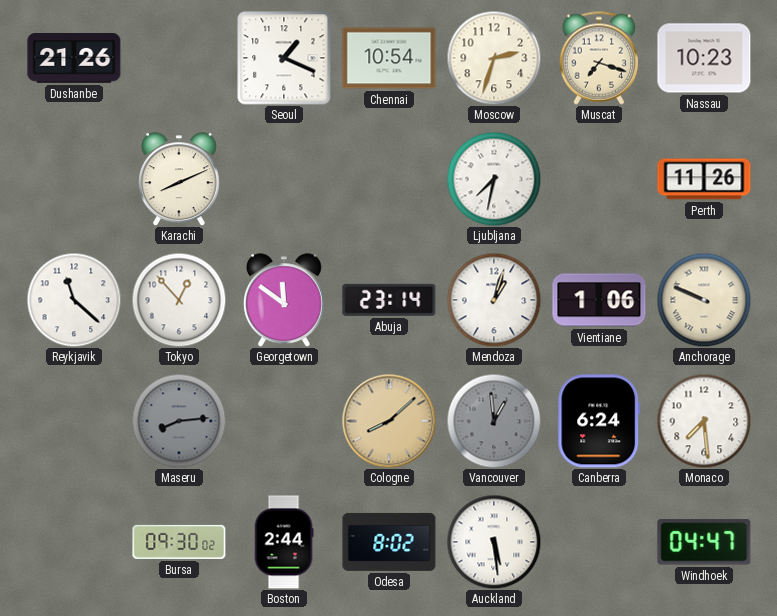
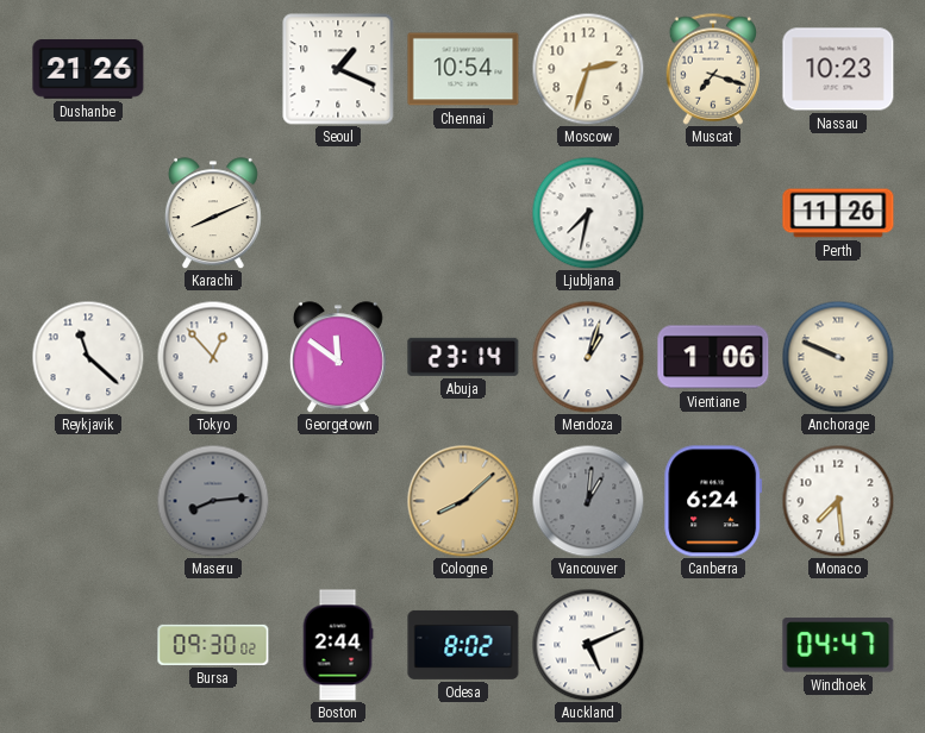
Vancouver: 12:59 -> 1:01 (588, 501)
Auckland: 5:29 -> 5:11 (588, 645)
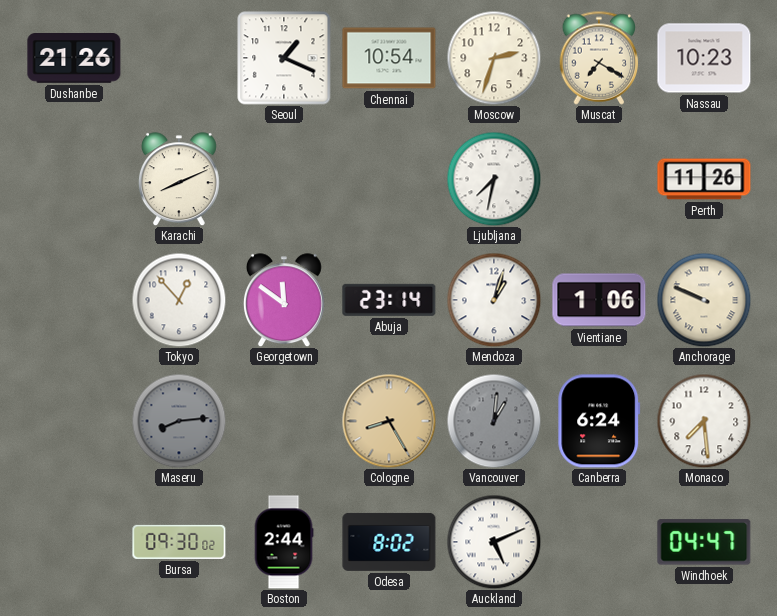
Muscat: 7:18 -> 7:20 (599, 58)
Reykjavik: 11:22 -> none (88, 357)
Cologne: 8:08 -> 8:25 (389, 421)
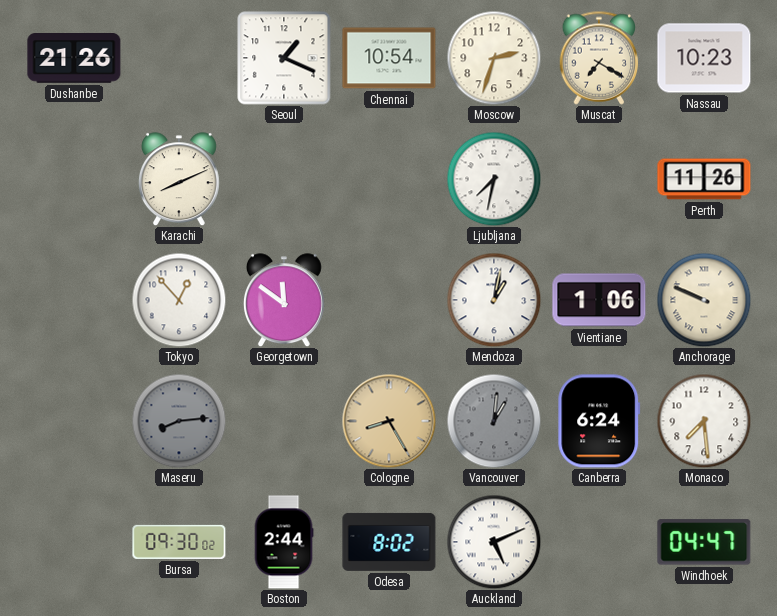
Abuja: 23:14 -> none (389, 300)
Mendoza: 1:03 -> 1:02 (494, 300)
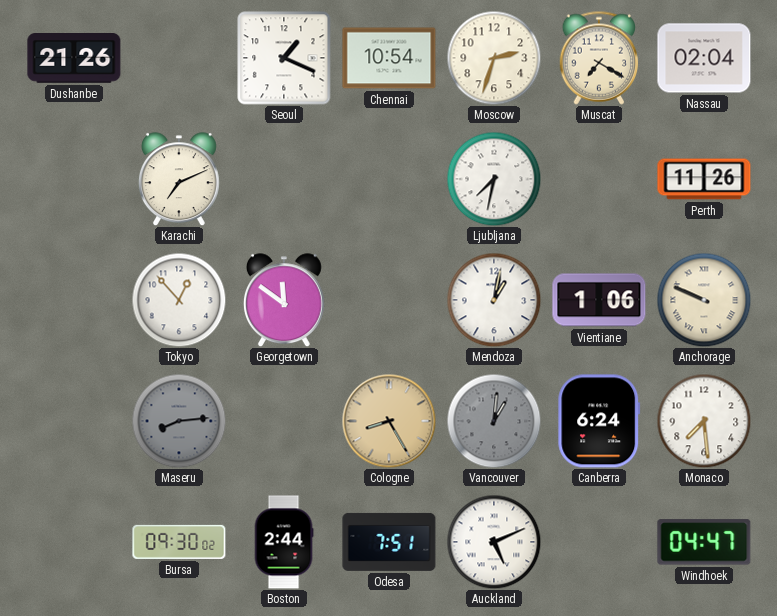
Nassau: 10:23 -> 02:04 (704, 58)
Karachi: 8:11 -> 7:11 (179, 179)
Odesa: 8:02 -> 7:51 (389, 542)
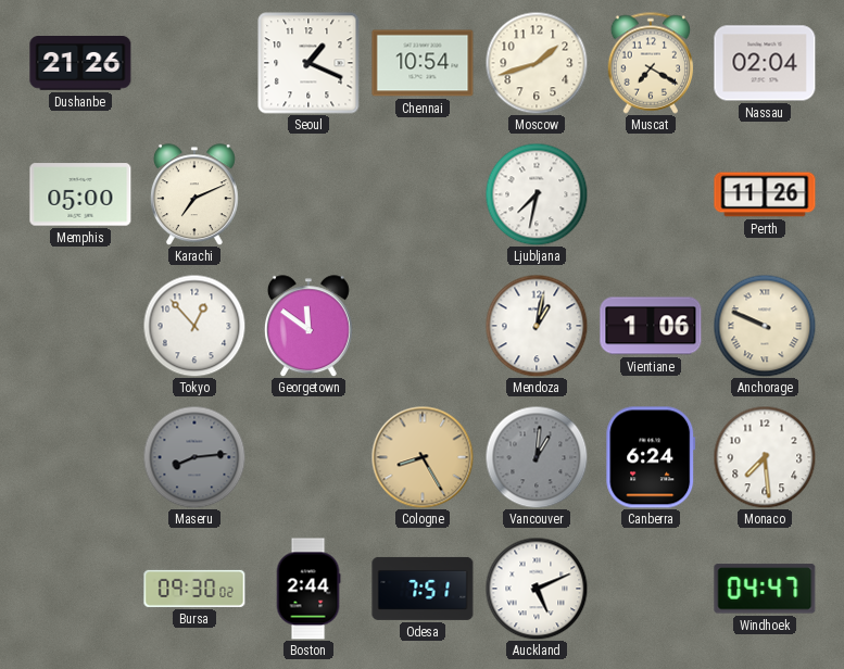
Moscow: 2:33 -> 1:42 (537, 63)
Memphis: none -> 05:00 (80, 194)
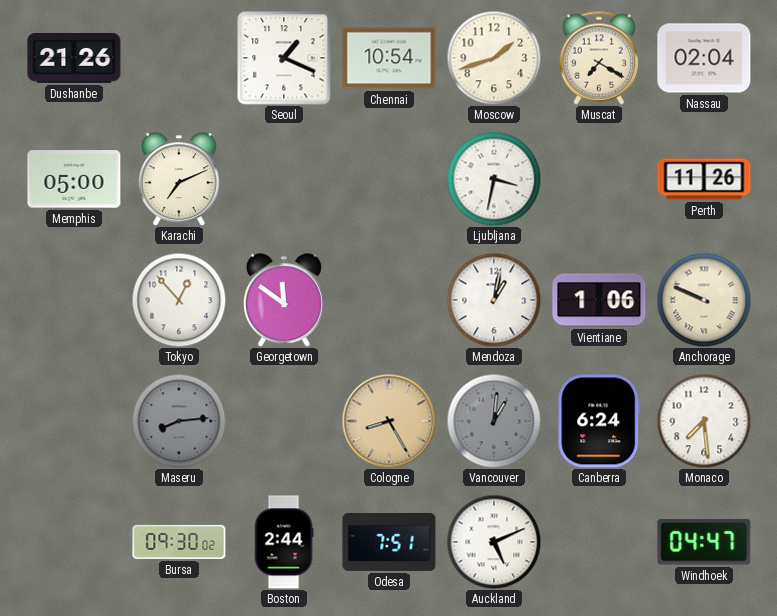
Ljubljana: 7:32 -> 3:32 (494, 179)
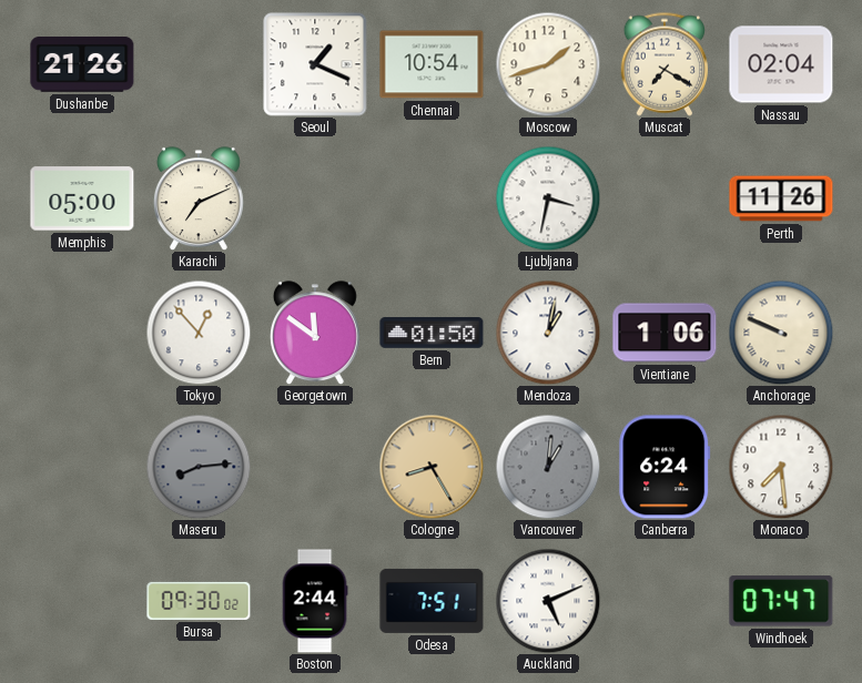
Bern: none -> 01:50 (432, 333)
Windhoek: 04:47 -> 07:47 (781, 601)
